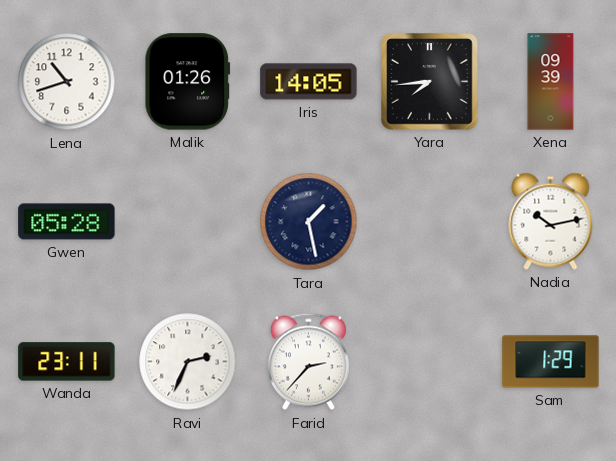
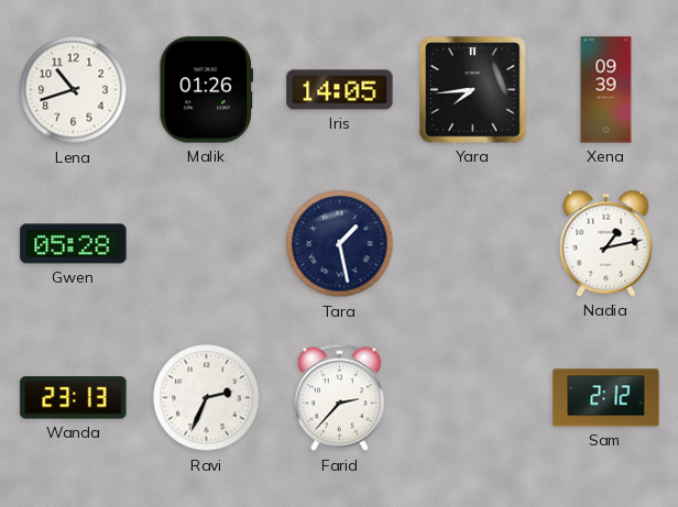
Nadia: 10:13 -> 1:13 (606, 243)
Wanda: 23:11 -> 23:13 (74, 398)
Sam: 1:29 -> 2:12 (606, 398)
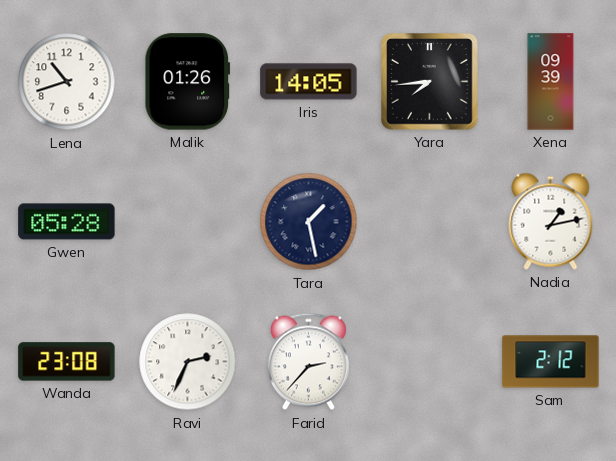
Wanda: 23:13 -> 23:08 (67, 362)
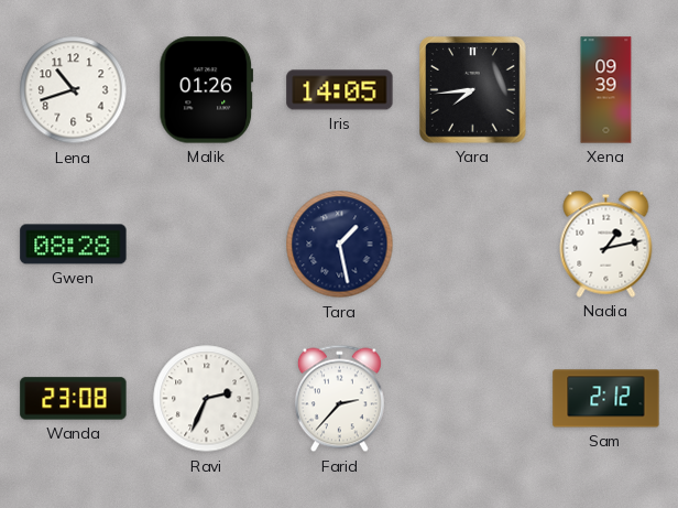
Gwen: 05:28 -> 08:28 (74, 245)
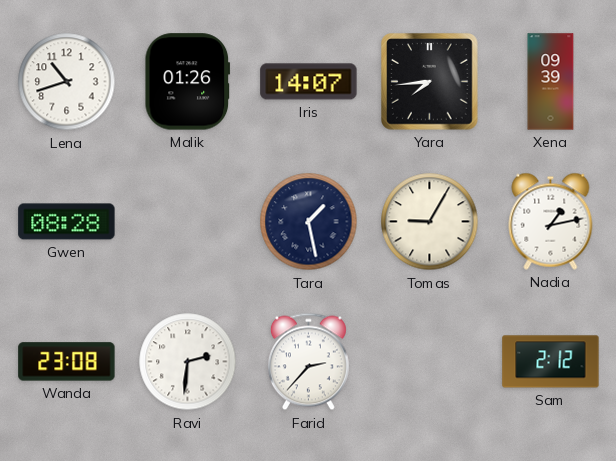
Iris: 14:05 -> 14:07 (309, 82)
Tomas: none -> 9:05 (430, 222)
Ravi: 2:34 -> 2:31 (188, 362)
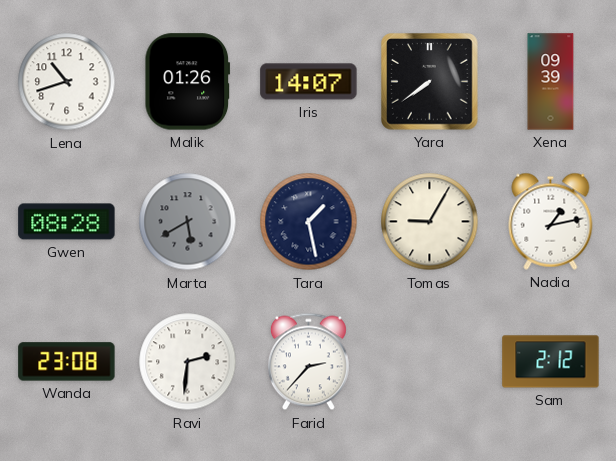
Yara: 7:44 -> 7:39 (430, 82)
Marta: none -> 5:40 (188, 222)
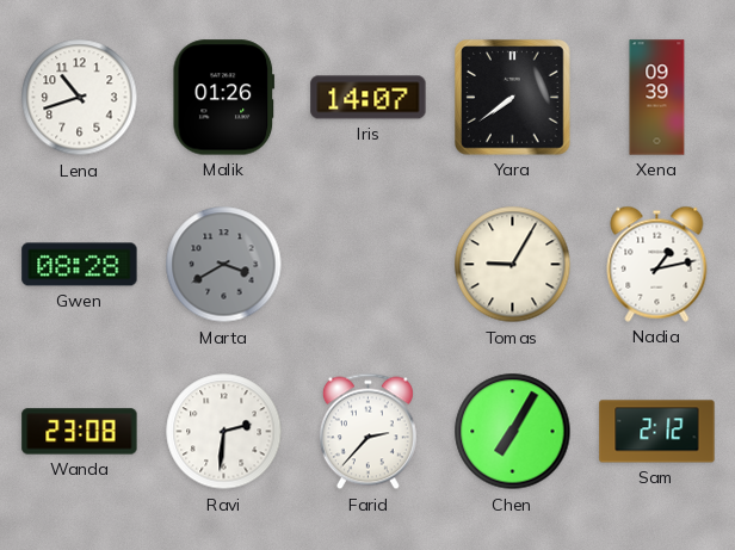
Marta: 5:40 -> 3:40 (224, 265)
Tara: 1:28 -> none (309, 222)
Chen: none -> 7:05 (513, 432)
